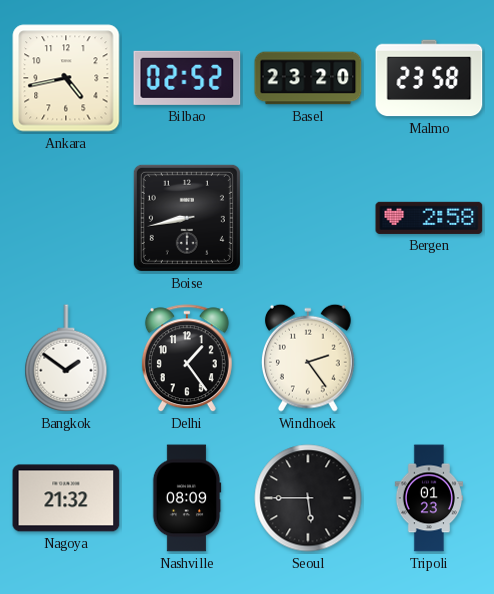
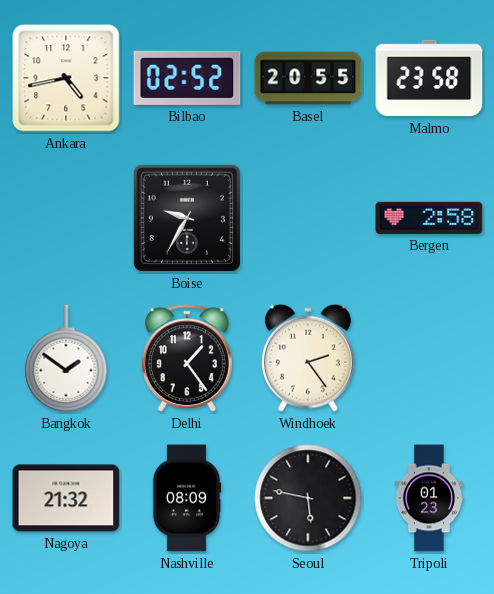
Basel: 23:20 -> 20:55 (308, 78)
Boise: 8:43 -> 9:35 (187, 218)
Seoul: 5:45 -> 5:47 (308, 498)
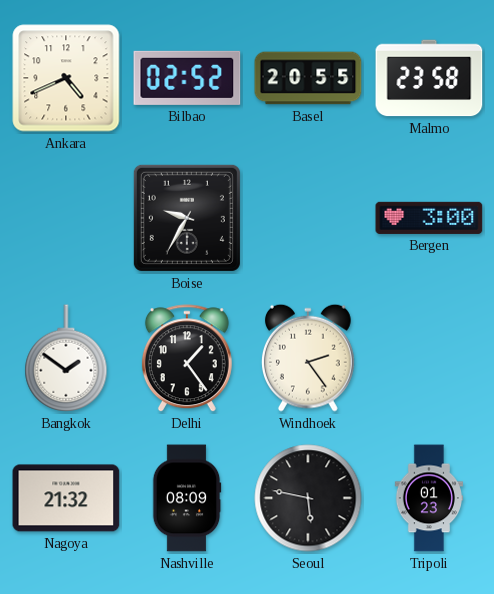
Ankara: 4:43 -> 4:41 (66, 78)
Bergen: 2:58 -> 3:00 (429, 218)
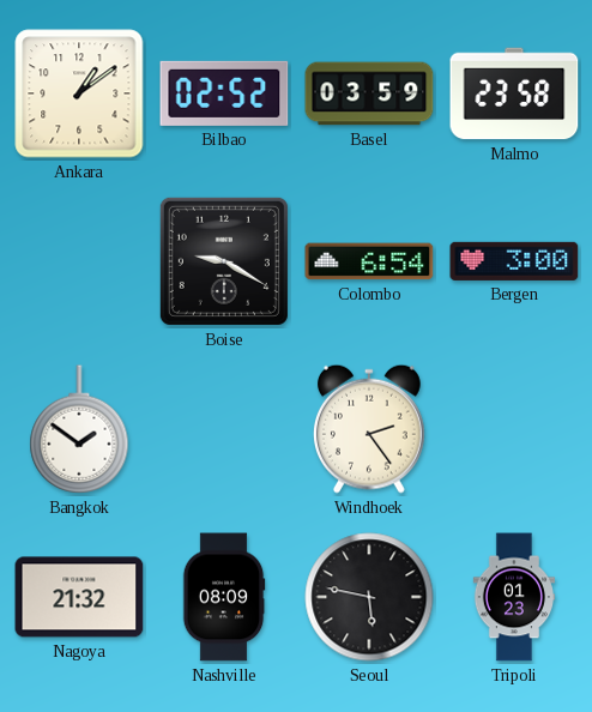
Ankara: 4:41 -> 1:09 (79, 93)
Basel: 20:55 -> 03:59 (369, 93)
Boise: 9:35 -> 9:20 (224, 261)
Colombo: none -> 6:54 (369, 261)
Delhi: 1:24 -> none (187, 359)
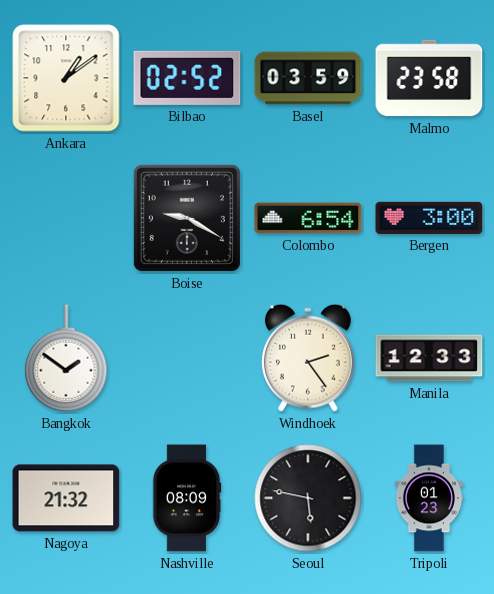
Manila: none -> 12:33 (429, 358)
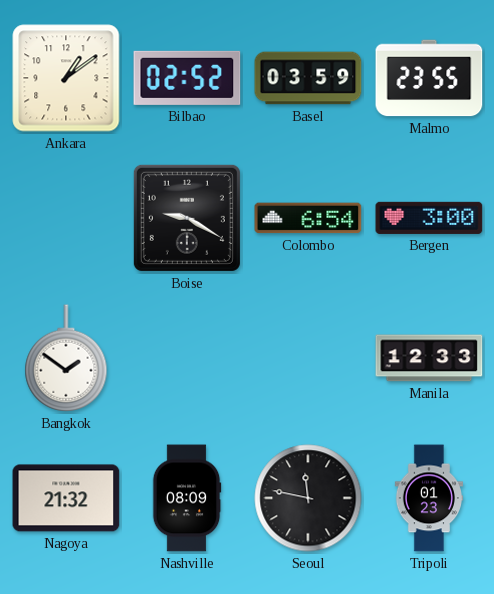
Malmo: 23:58 -> 23:55 (429, 78)
Windhoek: 2:24 -> none (308, 358)
Seoul: 5:47 -> 11:47 (308, 498)
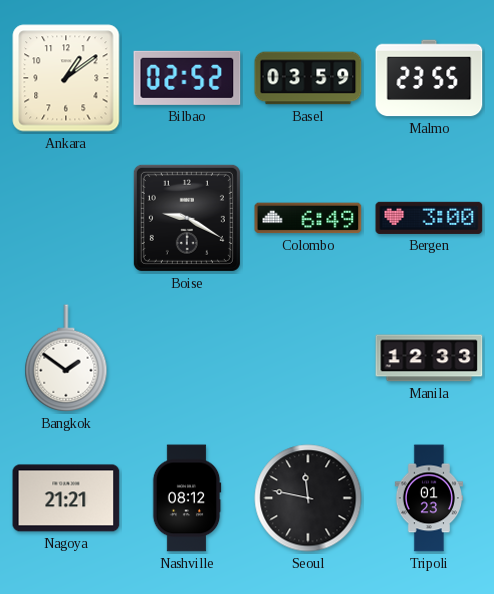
Colombo: 6:54 -> 6:49 (308, 218)
Nagoya: 21:32 -> 21:21 (66, 498)
Nashville: 08:09 -> 08:12 (187, 498)
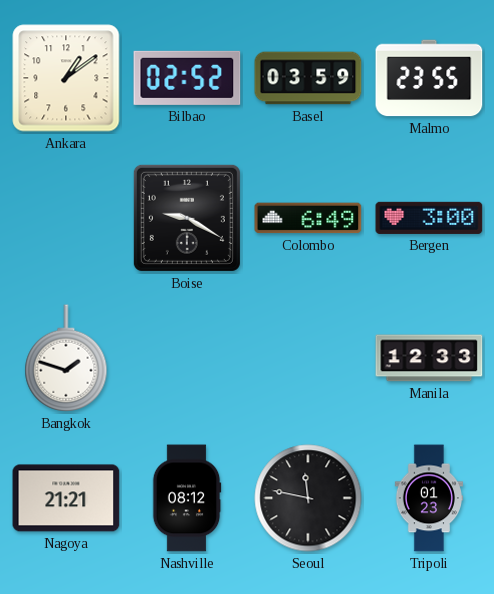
Bangkok: 1:51 -> 1:48 (66, 358)
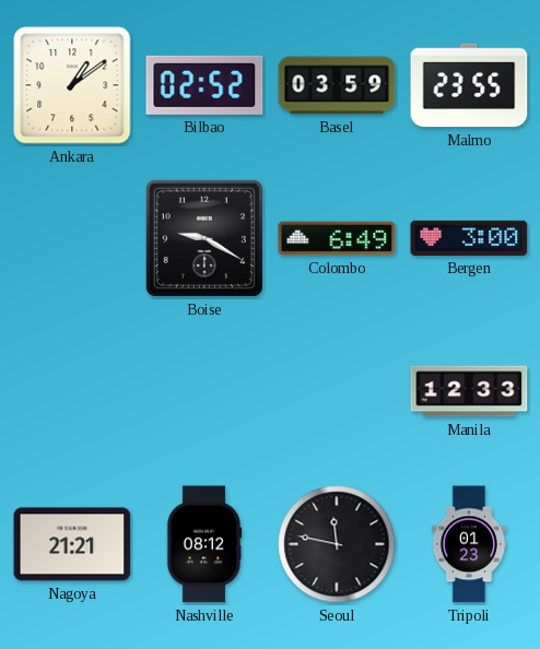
Bangkok: 1:48 -> none (66, 358)
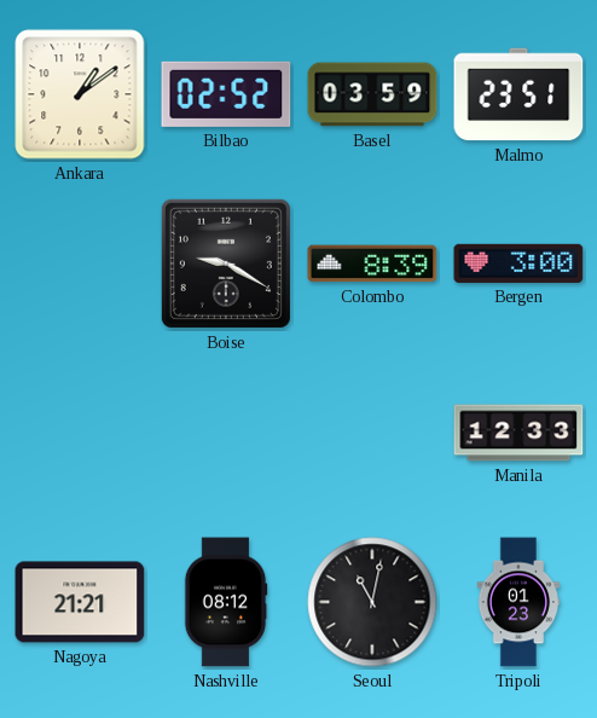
Malmo: 23:55 -> 23:51 (518, 94)
Colombo: 6:49 -> 8:39 (372, 264)
Seoul: 11:47 -> 11:02 (372, 602)
